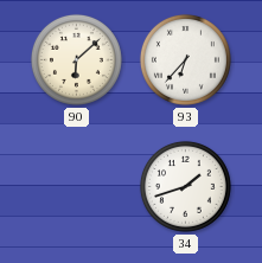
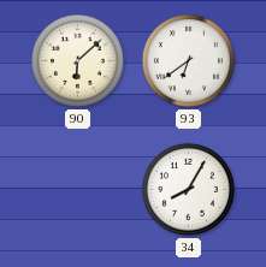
93: 6:37 -> 6:39 (188, 60)
34: 1:42 -> 8:05 (188, 189)
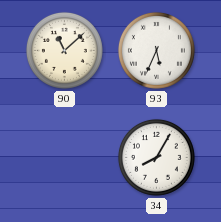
90: 6:08 -> 11:08 (64, 50)
93: 6:39 -> 5:34 (156, 50)
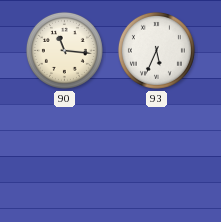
90: 11:08 -> 11:16 (64, 50)
34: 8:05 -> none (156, 157)
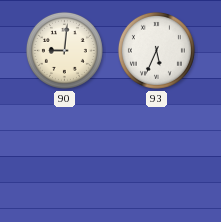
90: 11:16 -> 9:01 (64, 50)
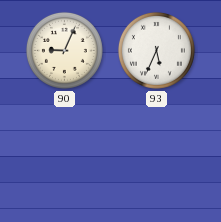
90: 9:01 -> 9:04 (64, 50)
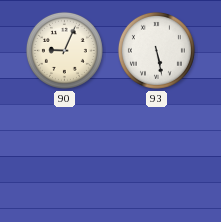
93: 5:34 -> 5:28 (156, 50)
